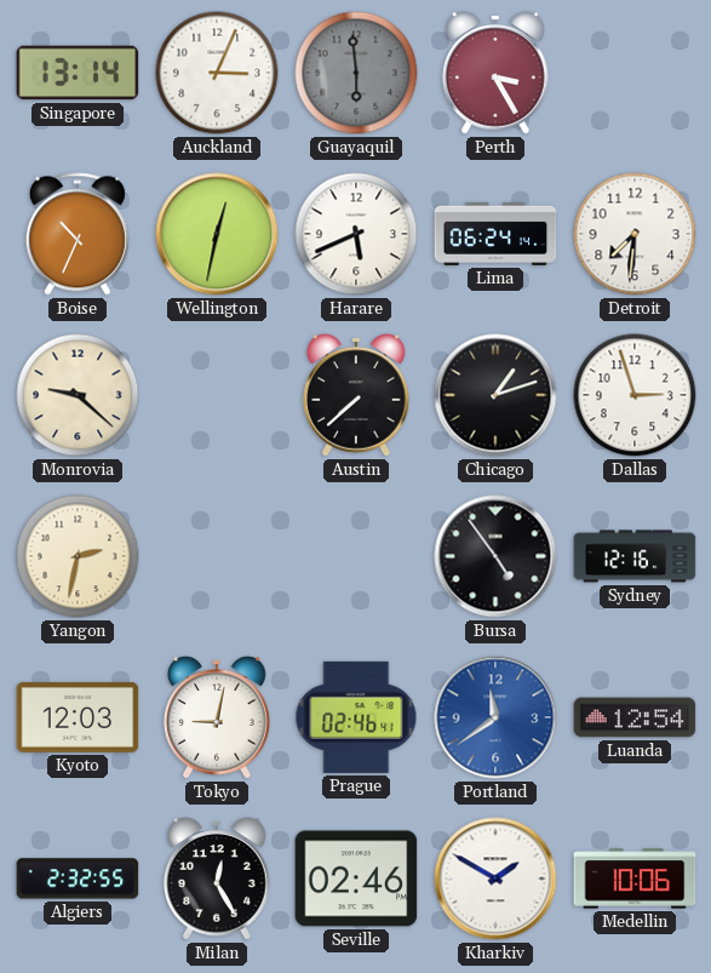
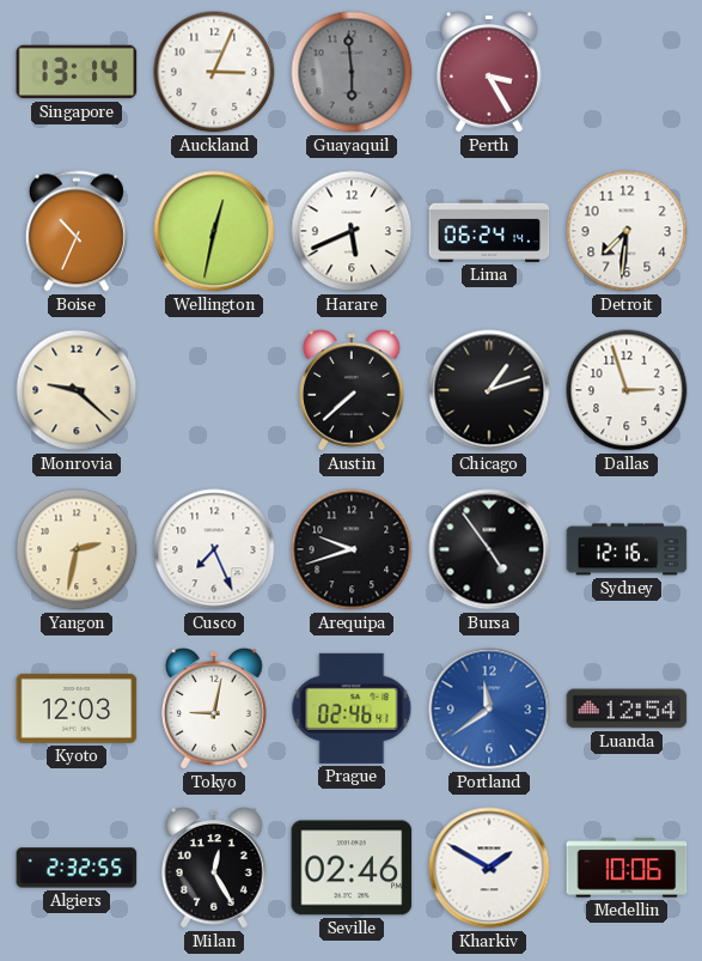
Cusco: none -> 7:26 (214, 549)
Arequipa: none -> 9:42 (352, 549)
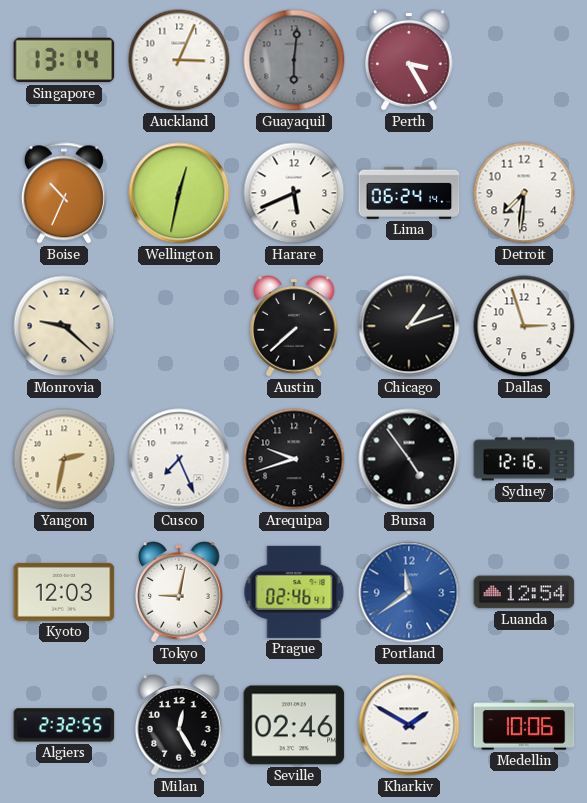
Guayaquil: 5:59 -> 6:01 (294, 60)
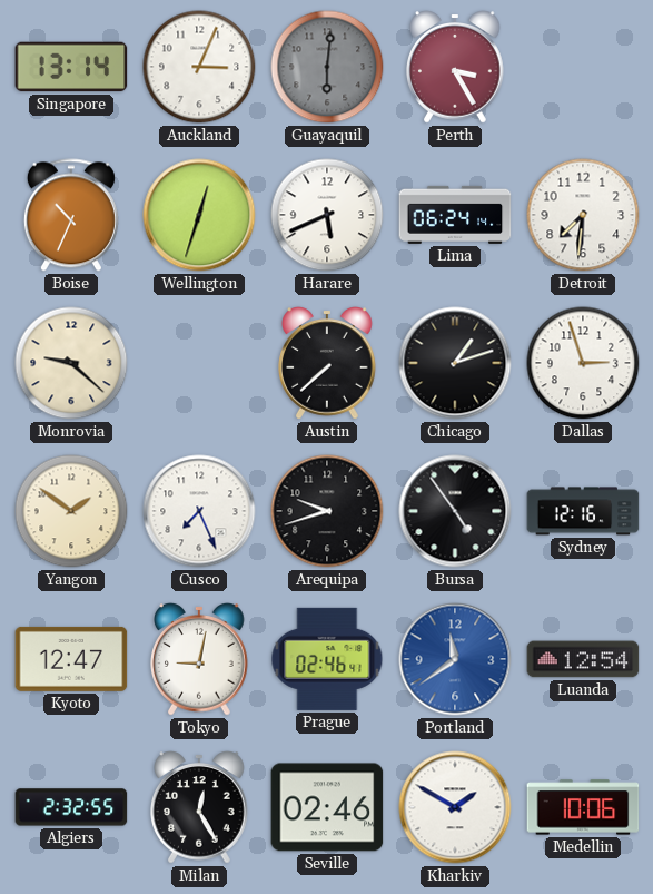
Wellington: 12:32 -> 12:33 (199, 215)
Yangon: 2:32 -> 1:51 (71, 511)
Kyoto: 12:03 -> 12:47 (71, 659)
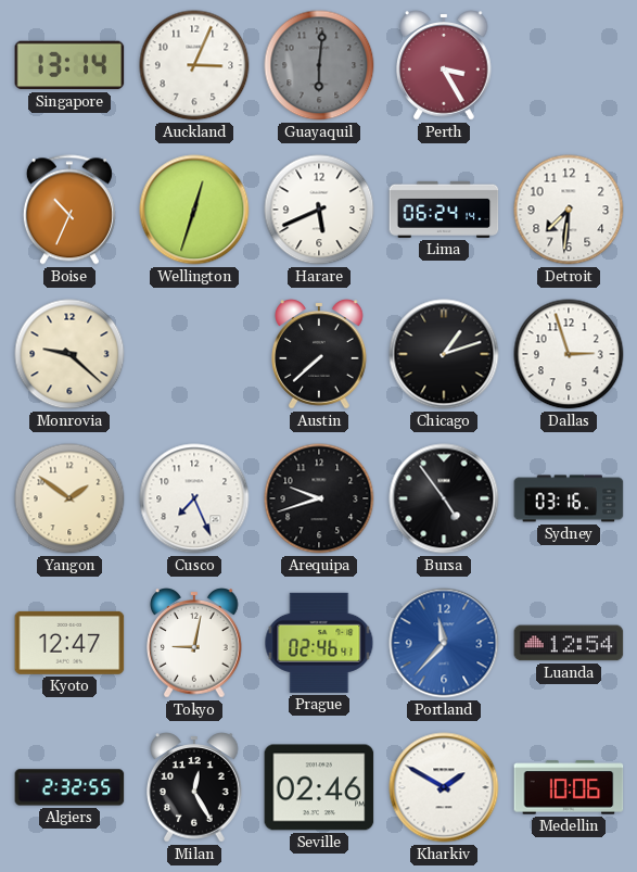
Sydney: 12:16 -> 03:16 (569, 498)
Portland: 11:39 -> 11:37 (444, 643)
